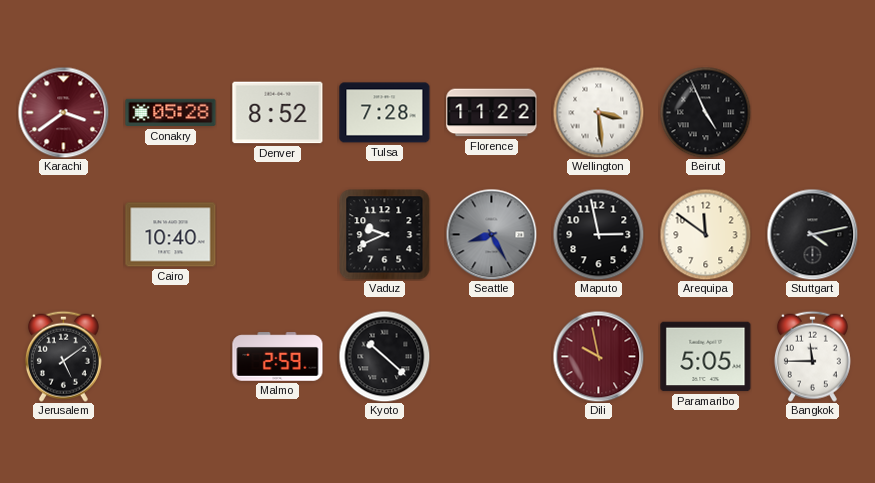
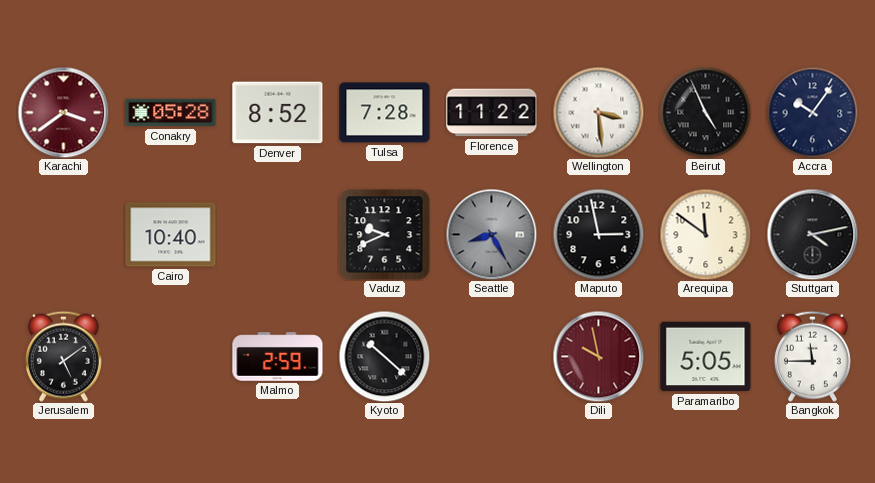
Accra: none -> 10:06 (812, 112)
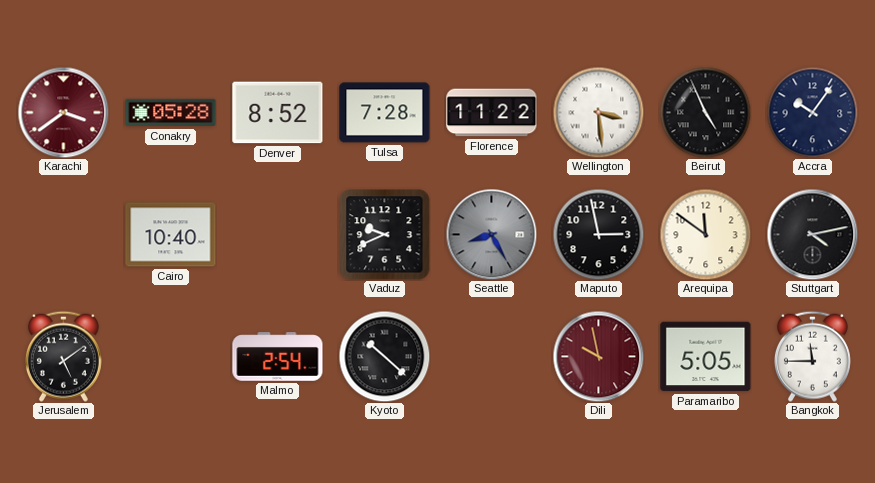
Malmo: 2:59 -> 2:54 (278, 357)
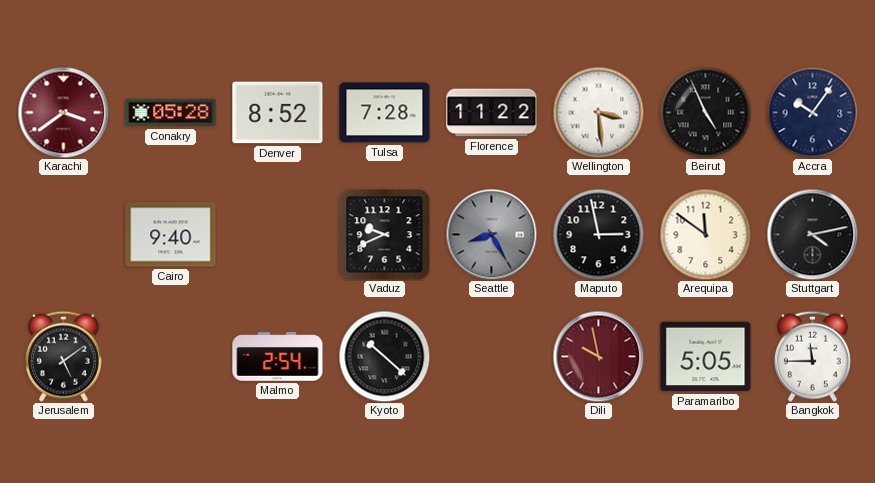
Cairo: 10:40 -> 9:40 (171, 235)
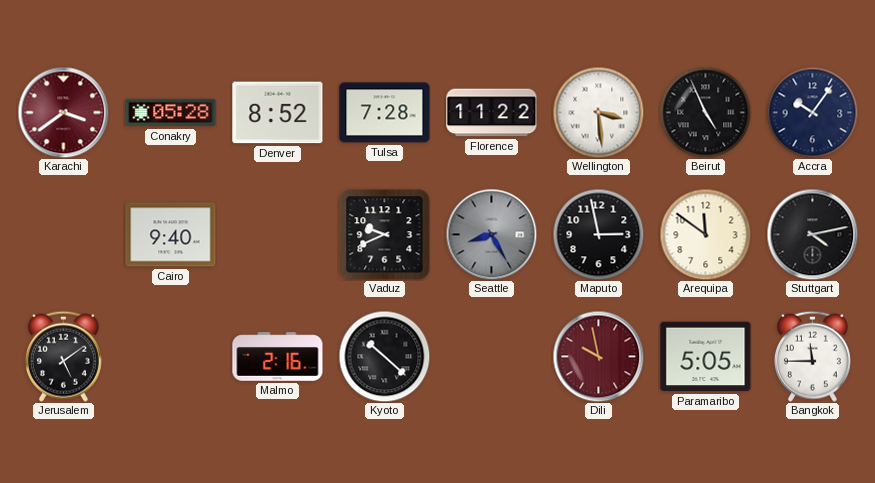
Malmo: 2:54 -> 2:16 (278, 357)
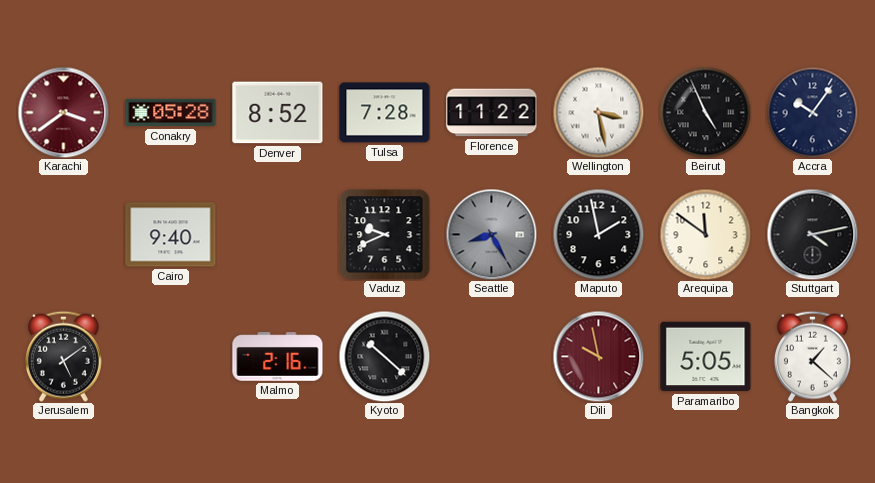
Wellington: 3:29 -> 3:28 (598, 112)
Maputo: 2:58 -> 1:58 (598, 234)
Bangkok: 11:45 -> 1:22 (812, 356)
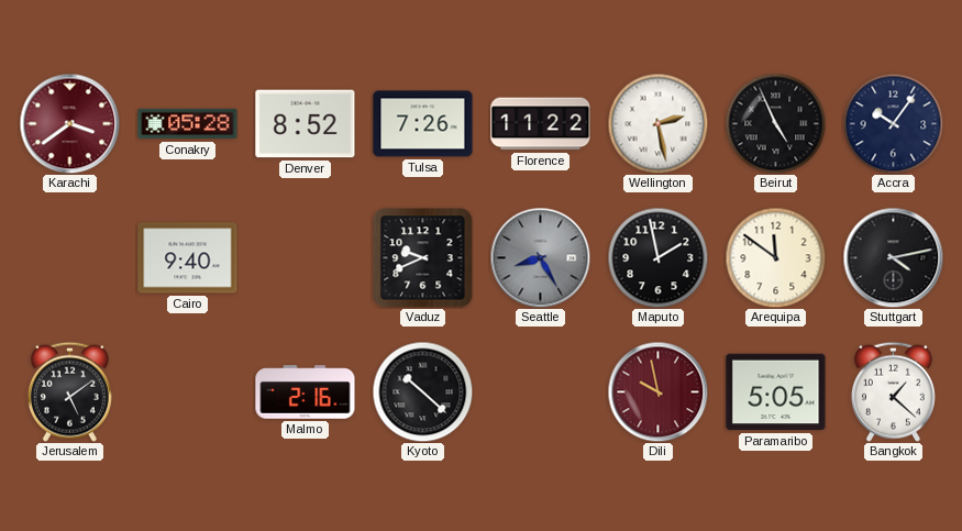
Tulsa: 7:28 -> 7:26 (423, 124)
Wellington: 3:28 -> 2:28 (657, 123)
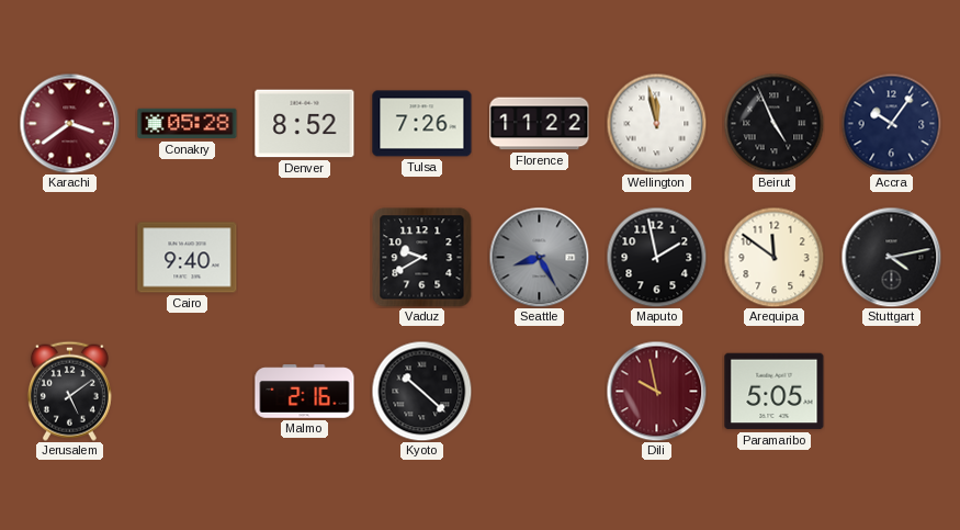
Wellington: 2:28 -> 11:58 (656, 123)
Vaduz: 9:41 -> 9:40 (422, 258)
Bangkok: 1:22 -> none (893, 391)
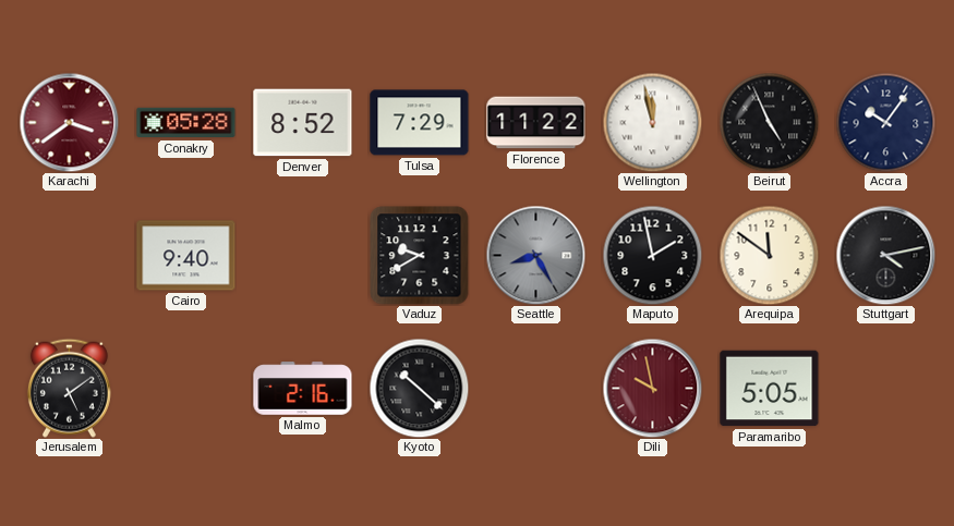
Tulsa: 7:26 -> 7:29 (420, 123)
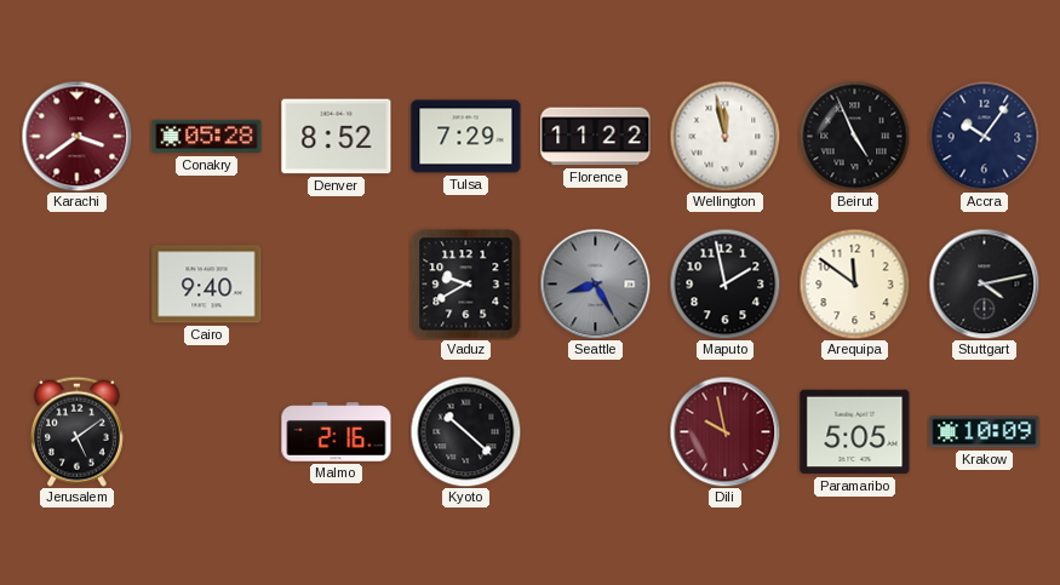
Krakow: none -> 10:09 (985, 432)
